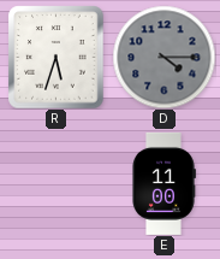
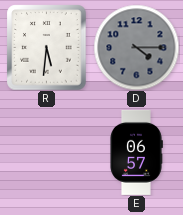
R: 5:33 -> 5:31 (47, 47)
E: 11:00 -> 06:57 (137, 152)
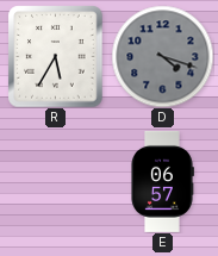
R: 5:31 -> 5:35 (56, 56)
D: 4:15 -> 4:18 (162, 56)
